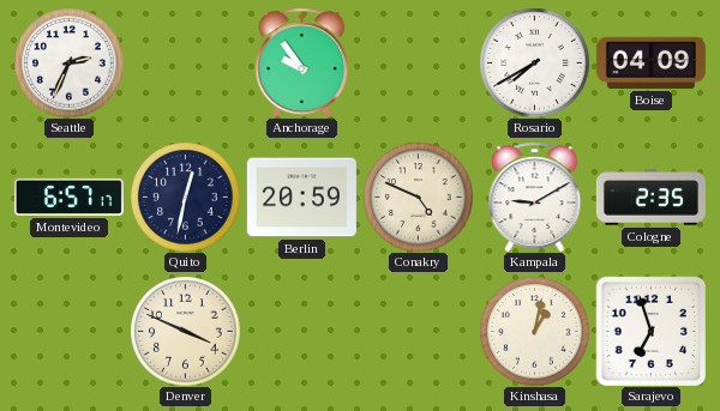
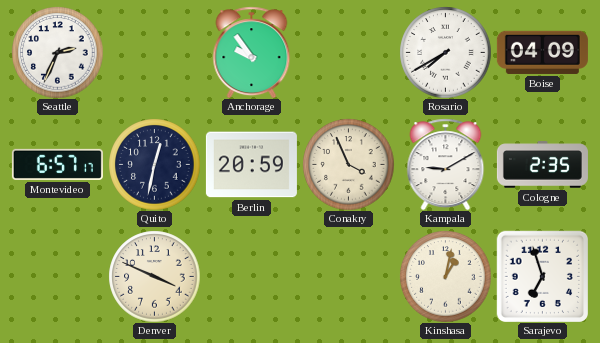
Conakry: 4:49 -> 3:56 (348, 164)
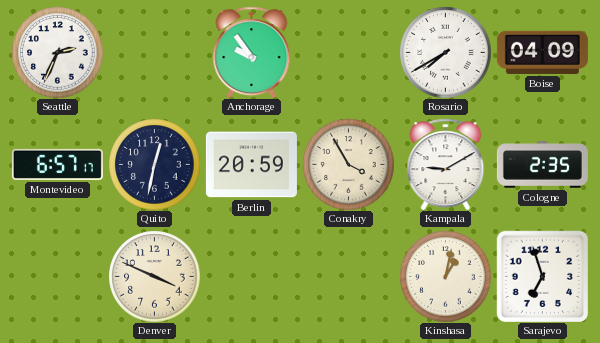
Conakry: 3:56 -> 3:55 (348, 164)
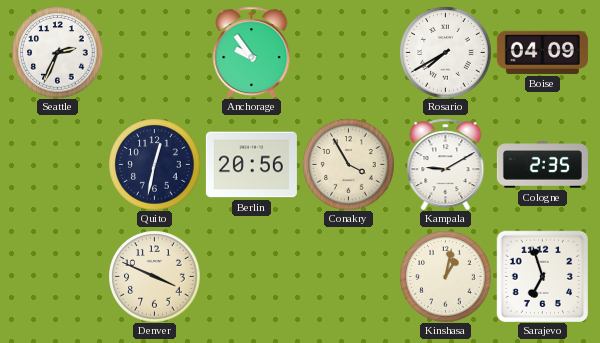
Montevideo: 6:57 -> none (57, 164)
Berlin: 20:59 -> 20:56 (251, 165)
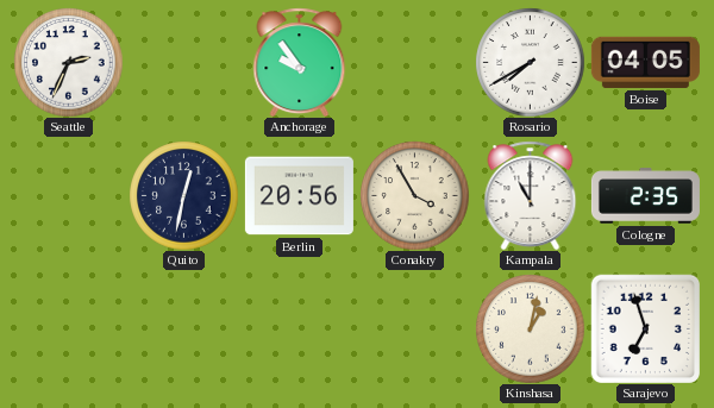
Boise: 04:09 -> 04:05 (645, 62)
Kampala: 9:10 -> 11:00 (531, 195)
Denver: 3:49 -> none (154, 276)
